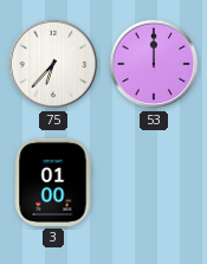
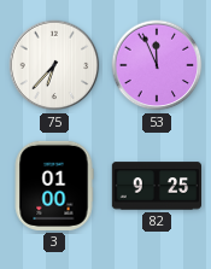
53: 12:00 -> 11:56 (157, 65)
82: none -> 9:25 (156, 186)
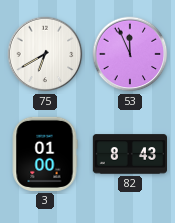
75: 6:37 -> 6:40 (45, 54)
82: 9:25 -> 8:43 (129, 154)
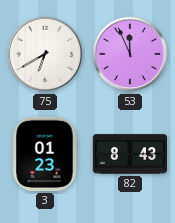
3: 01:00 -> 01:23 (45, 154)
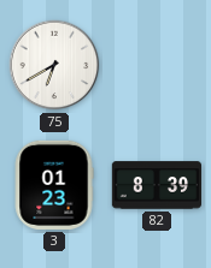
53: 11:56 -> none (130, 54)
82: 8:43 -> 8:39 (156, 185)
